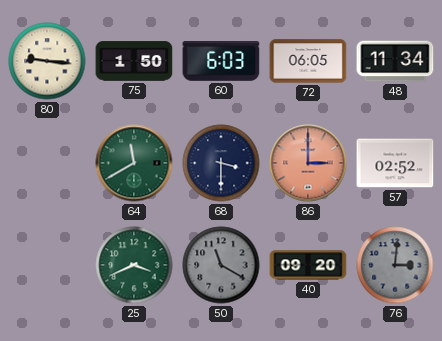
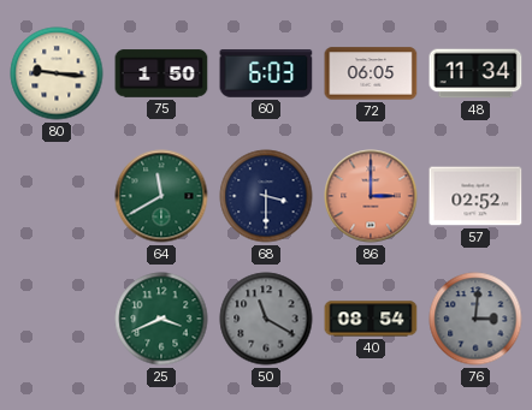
40: 09:20 -> 08:54 (371, 319)
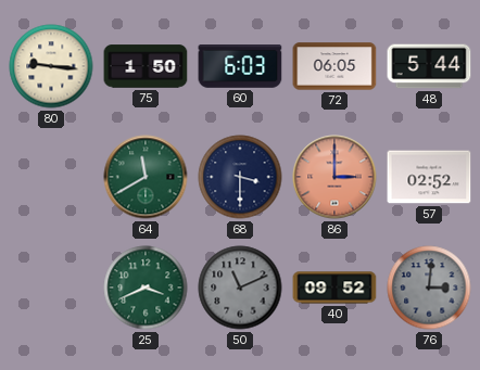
48: 11:34 -> 5:44 (429, 66)
50: 11:20 -> 11:11 (240, 288)
40: 08:54 -> 09:52 (334, 288)
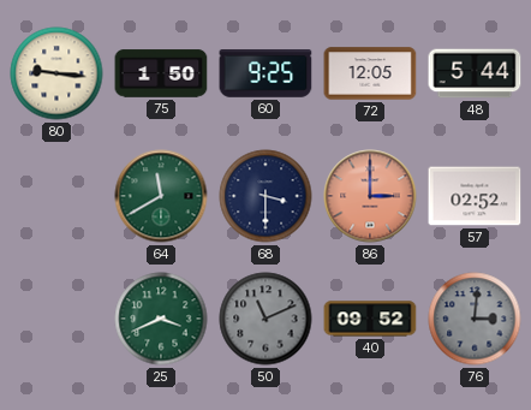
60: 6:03 -> 9:25 (265, 75)
72: 06:05 -> 12:05 (370, 73)
